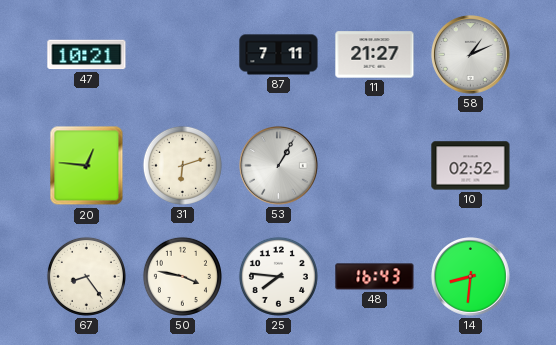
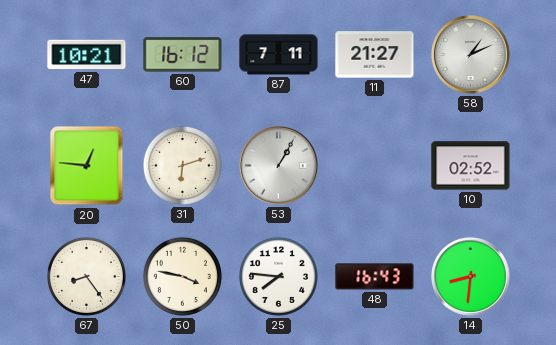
60: none -> 16:12 (183, 55)
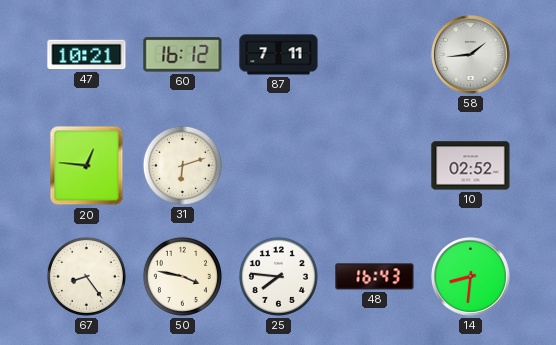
11: 21:27 -> none (375, 55)
58: 1:11 -> 1:44 (471, 55)
53: 1:05 -> none (279, 166)
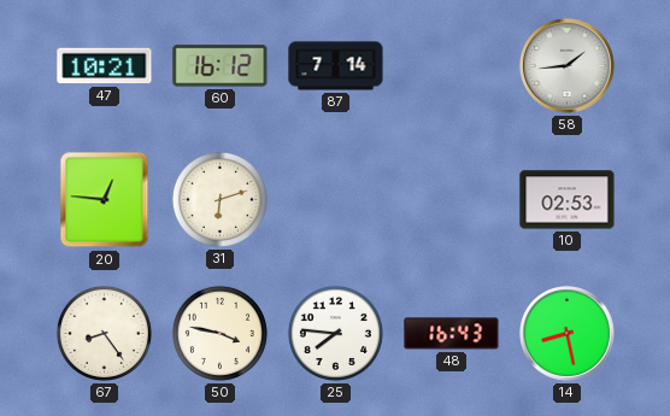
87: 7:11 -> 7:14 (336, 66)
10: 02:52 -> 02:53 (568, 200)
14: 8:31 -> 8:28 (568, 334)
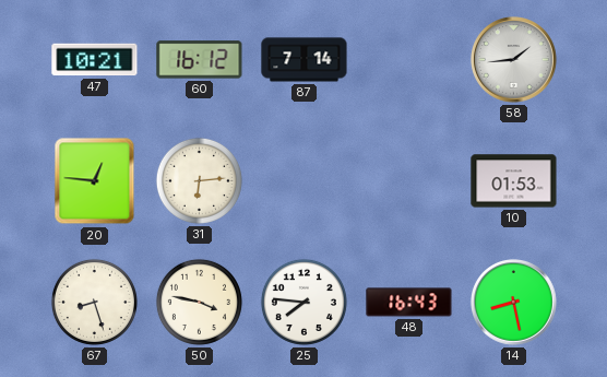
31: 6:12 -> 6:14 (199, 180)
10: 02:53 -> 01:53 (514, 181)
67: 8:24 -> 8:27 (94, 302)
